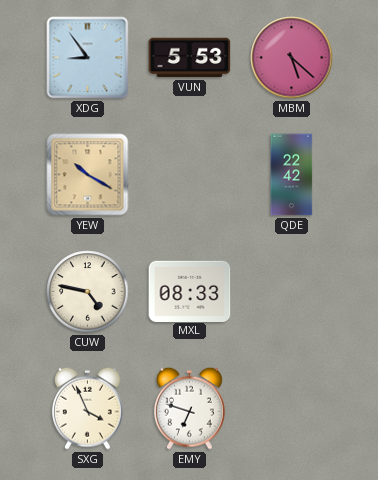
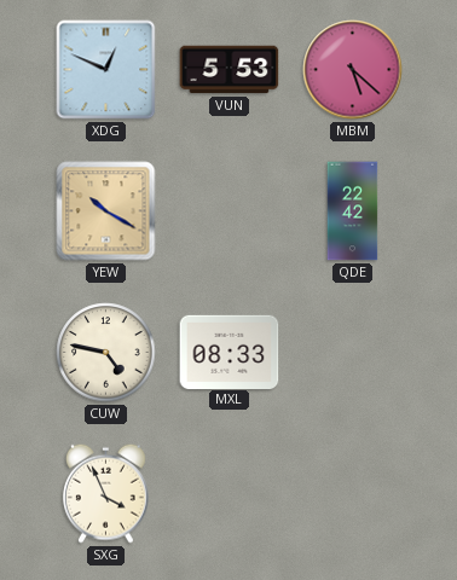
XDG: 8:54 -> 12:49 (106, 70)
EMY: 6:48 -> none (190, 408)
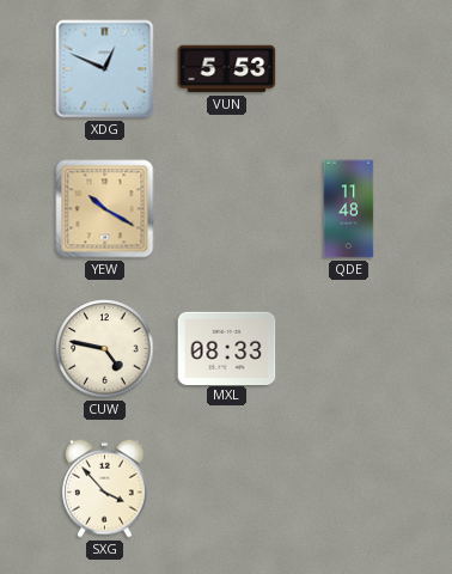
MBM: 5:22 -> none (353, 70)
QDE: 22:42 -> 11:48 (349, 209)
SXG: 3:56 -> 3:53 (105, 488)
